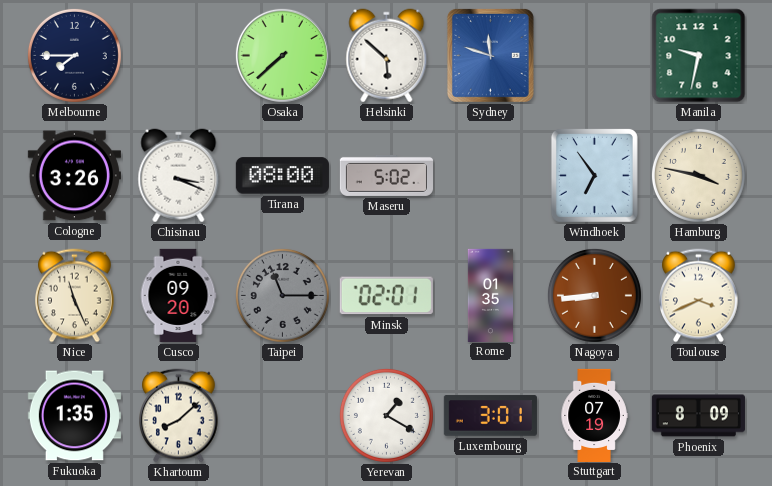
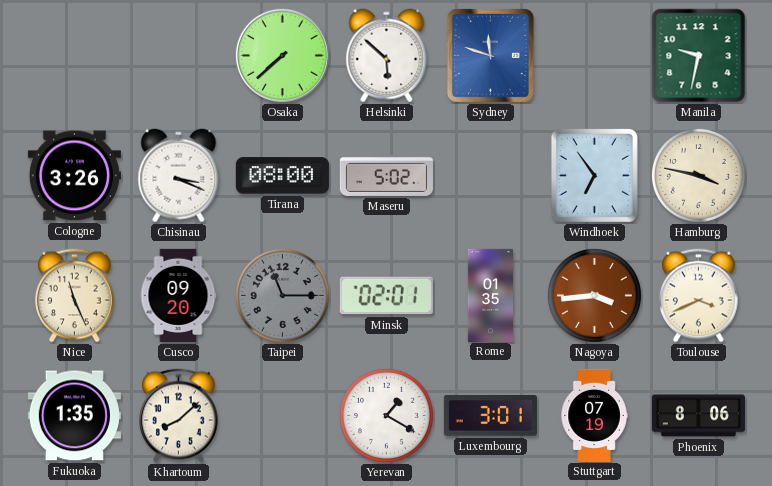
Melbourne: 7:45 -> none (74, 55)
Nagoya: 8:44 -> 3:44 (594, 295)
Phoenix: 8:09 -> 8:06 (698, 416)
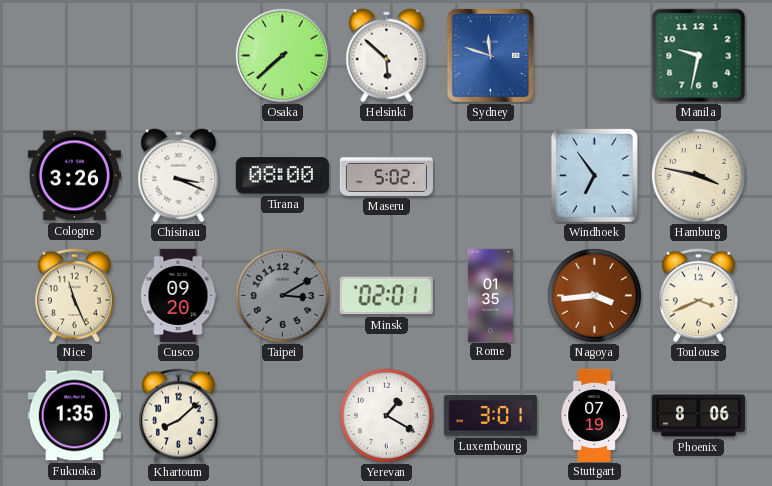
Taipei: 11:15 -> 3:10 (282, 295)
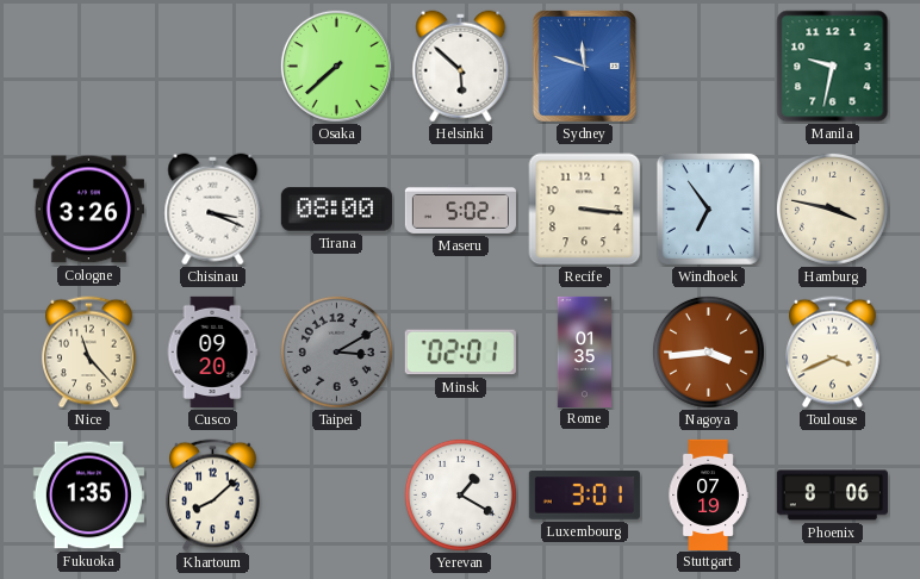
Recife: none -> 3:16 (585, 210)
Nice: 11:26 -> 11:23 (89, 353)
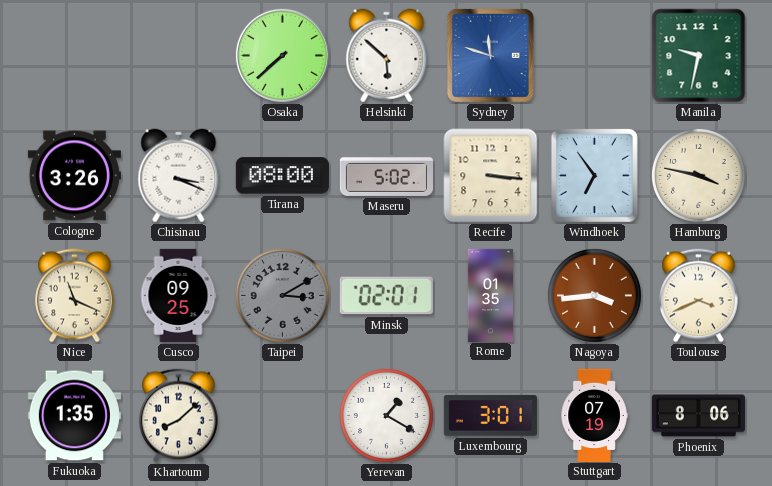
Nice: 11:23 -> 11:19 (75, 296)
Cusco: 09:20 -> 09:25 (178, 295)
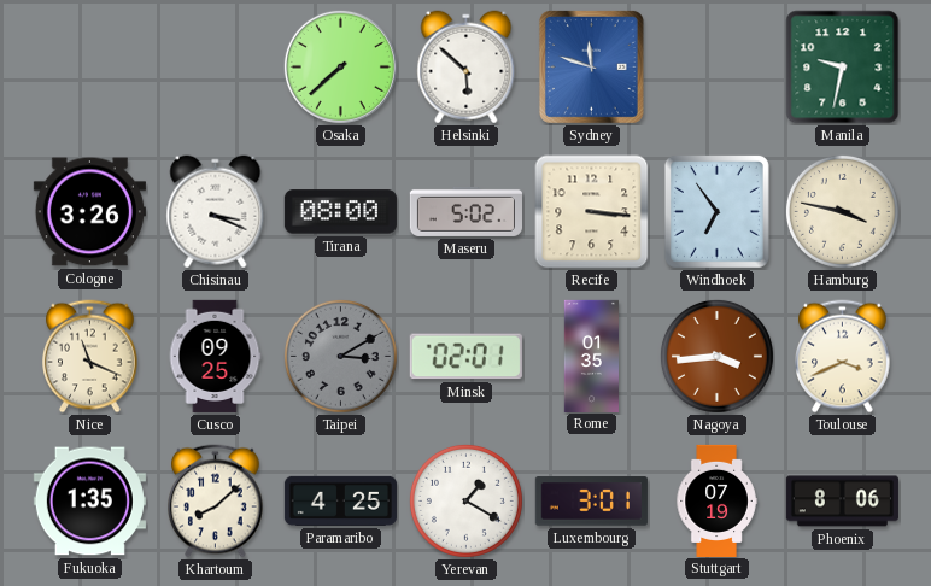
Paramaribo: none -> 4:25 (340, 500)
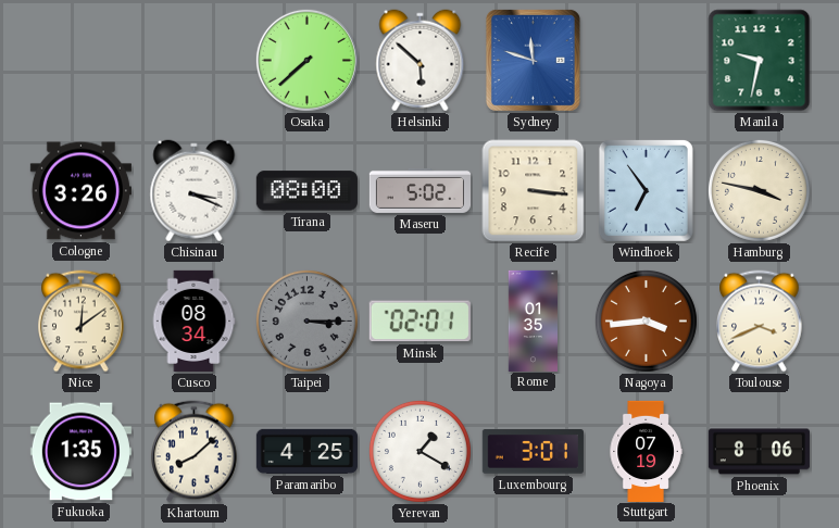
Nice: 11:19 -> 12:09 (82, 322)
Cusco: 09:25 -> 08:34 (193, 320)
Taipei: 3:10 -> 3:15 (306, 320)
